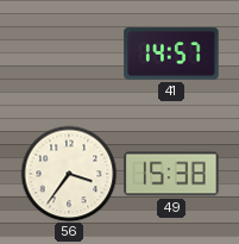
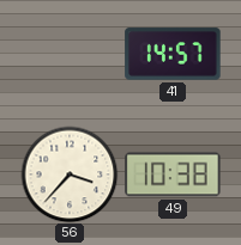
56: 3:36 -> 3:37 (70, 174)
49: 15:38 -> 10:38 (173, 174)
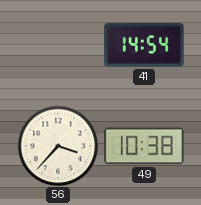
41: 14:57 -> 14:54 (144, 45)
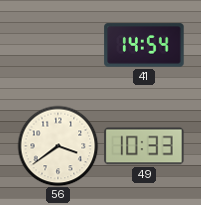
56: 3:37 -> 3:39 (58, 146)
49: 10:38 -> 10:33 (144, 146)
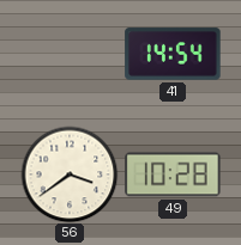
49: 10:33 -> 10:28 (173, 174)
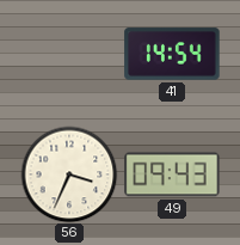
56: 3:39 -> 3:34 (69, 174)
49: 10:28 -> 09:43 (172, 174)
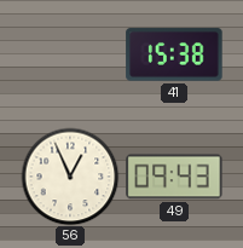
41: 14:54 -> 15:38 (174, 54)
56: 3:34 -> 12:56 (70, 177)
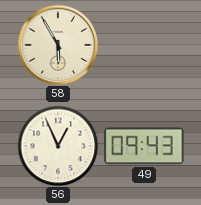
58: none -> 5:55 (58, 45)
41: 15:38 -> none (174, 54)
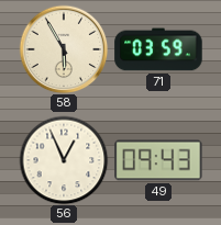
71: none -> 03:59 (158, 49)
